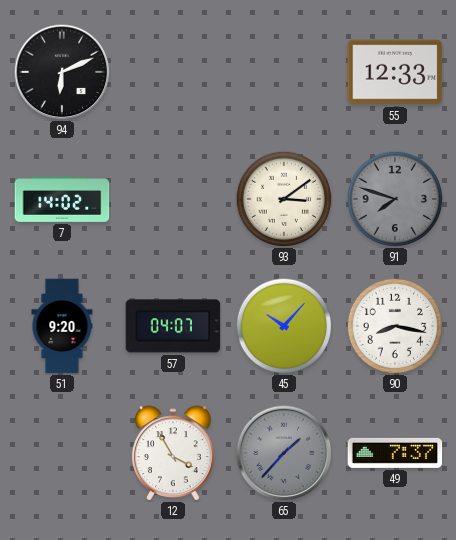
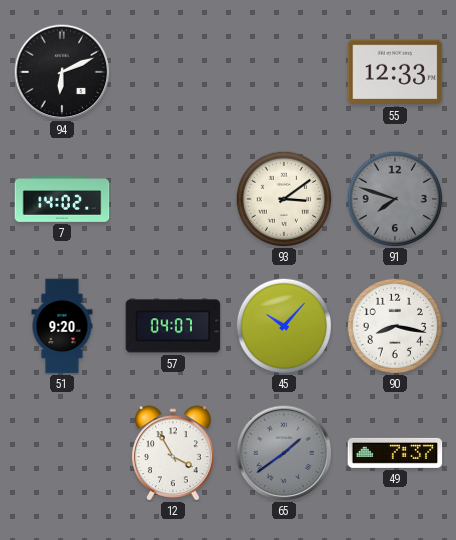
65: 1:37 -> 1:39 (284, 453)
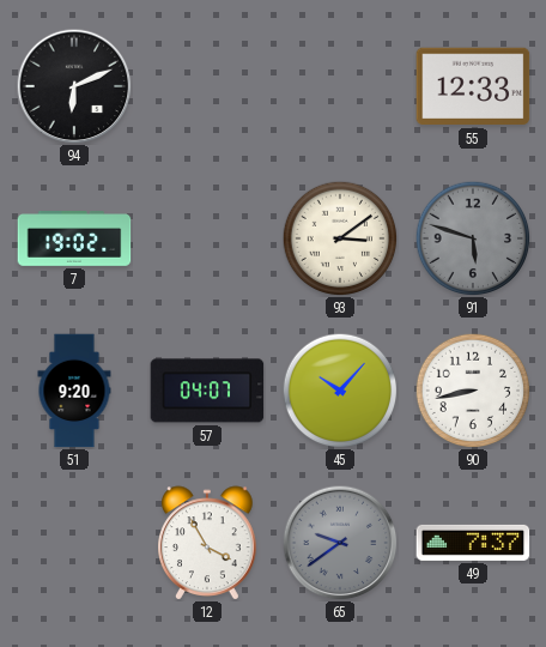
7: 14:02 -> 19:02 (74, 240)
91: 7:48 -> 5:48 (473, 238)
90: 8:17 -> 8:43 (473, 391)
65: 1:39 -> 9:39 (340, 543)
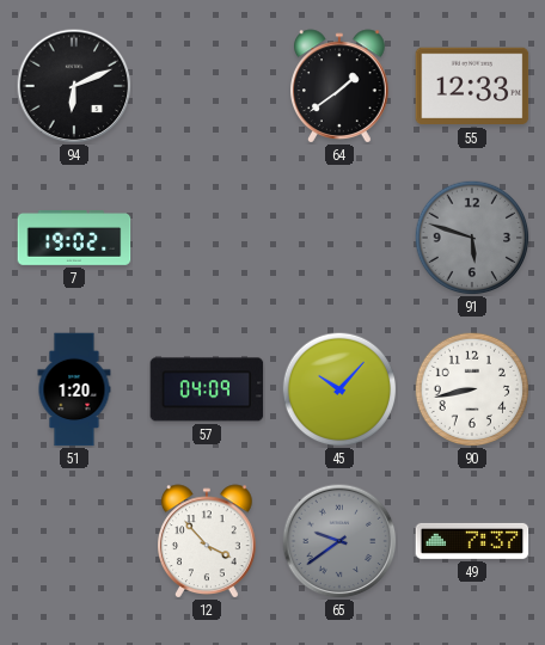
64: none -> 1:39 (341, 86)
93: 3:09 -> none (340, 238)
51: 9:20 -> 1:20 (74, 389)
57: 04:07 -> 04:09 (207, 389)
12: 3:55 -> 3:53 (208, 541)
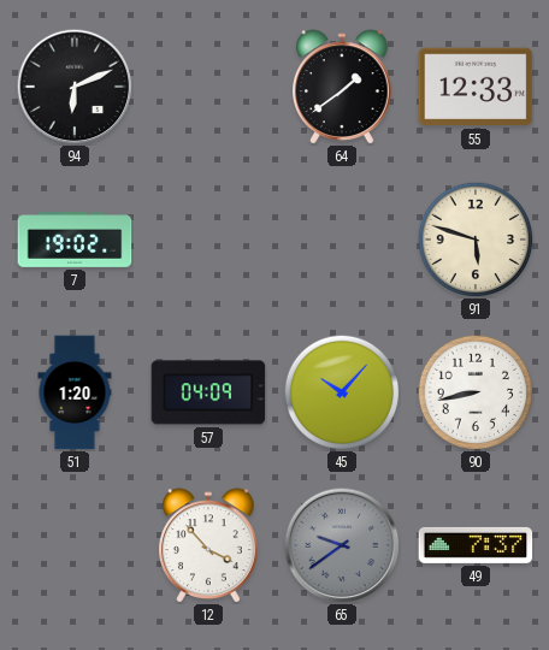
91 dial: grey -> cream (476, 240)
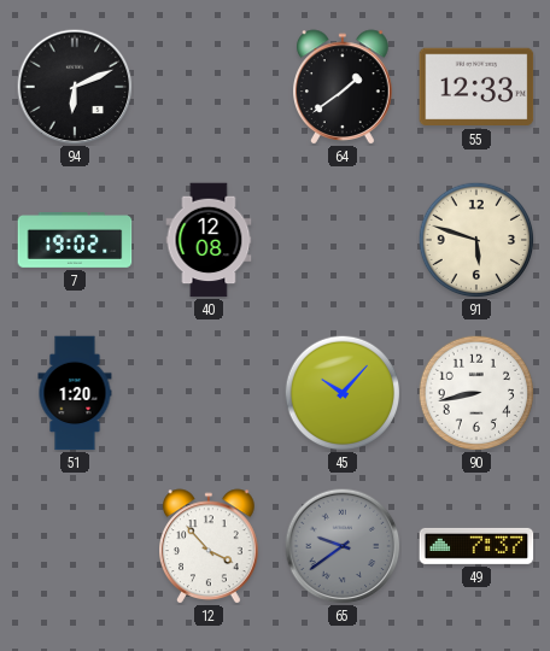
40: none -> 12:08 (209, 240)
57: 04:09 -> none (208, 392)
